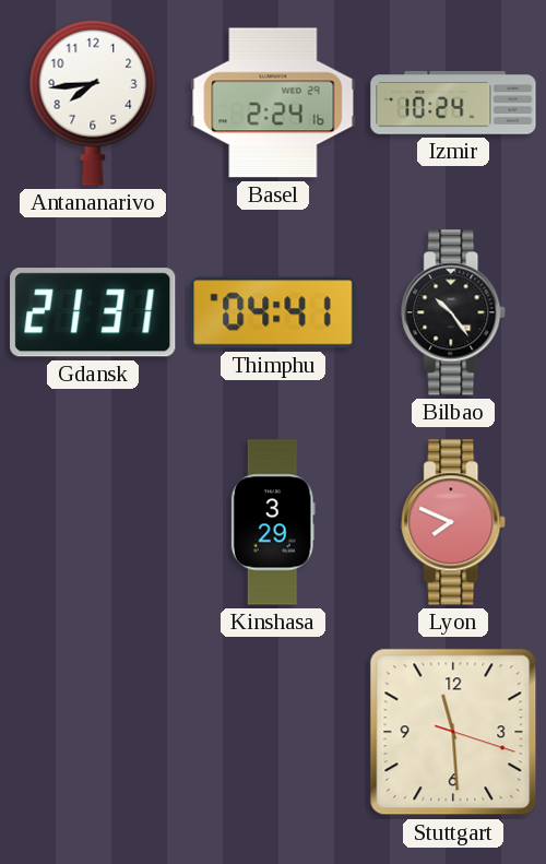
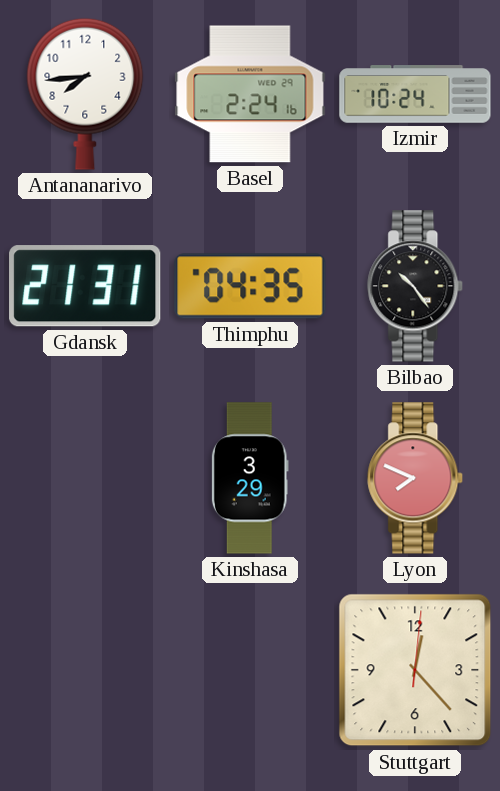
Thimphu: 04:41 -> 04:35 (250, 286)
Stuttgart: 11:29 -> 12:23 (415, 670)
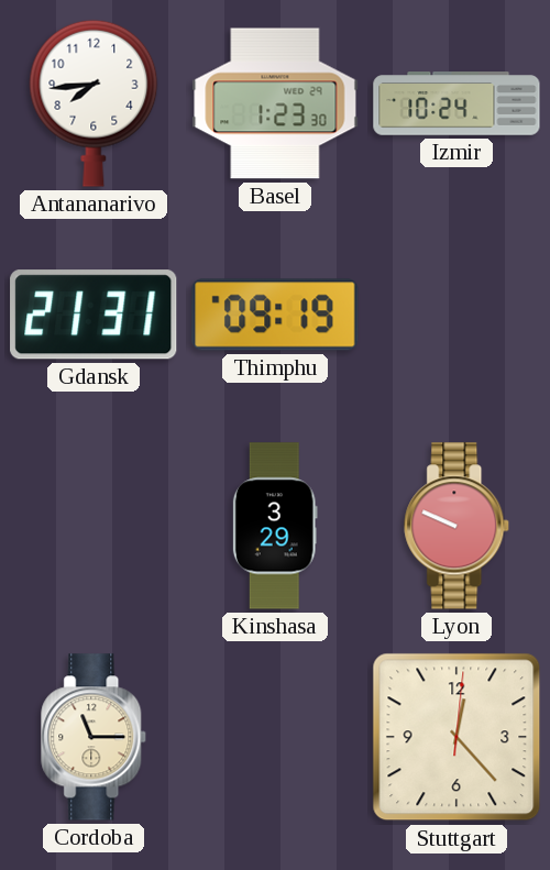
Basel: 2:24 -> 1:23 (275, 103)
Thimphu: 04:35 -> 09:19 (275, 315)
Bilbao: 10:24 -> none (416, 286)
Lyon: 7:49 -> 9:49 (458, 526)
Cordoba: none -> 11:15 (95, 737)
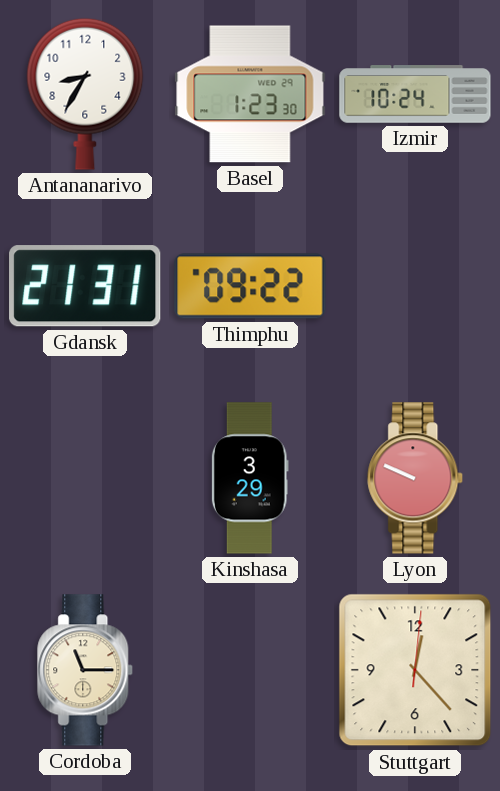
Antananarivo: 7:44 -> 8:35 (85, 94)
Thimphu: 09:19 -> 09:22 (250, 286)
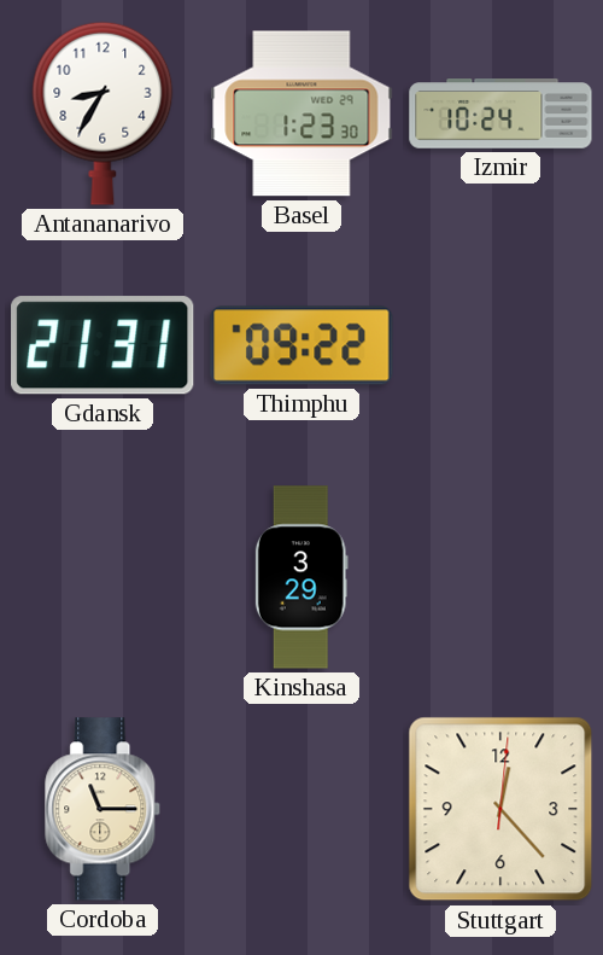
Lyon: 9:49 -> none (416, 478)
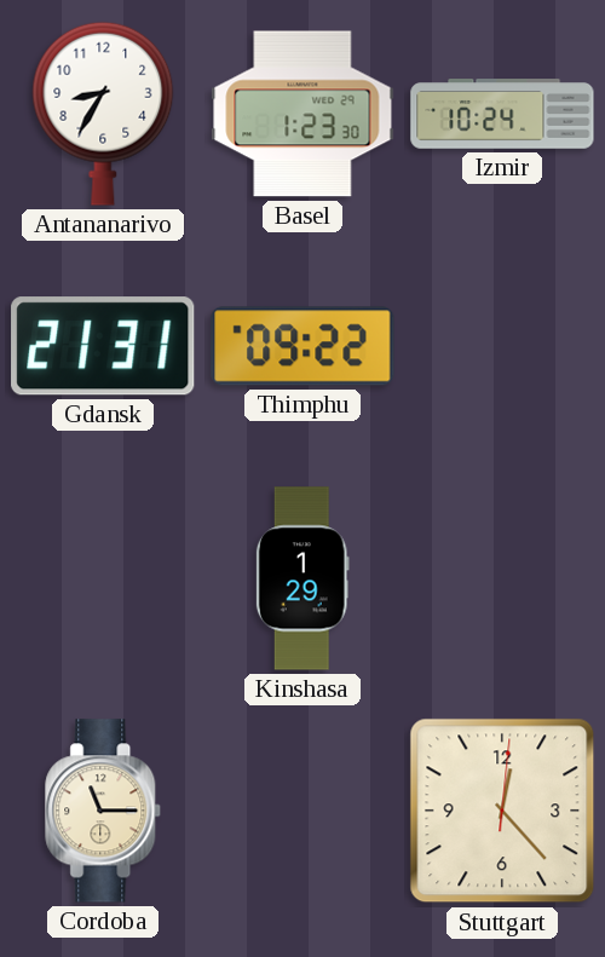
Kinshasa: 3:29 -> 1:29 (302, 578)
